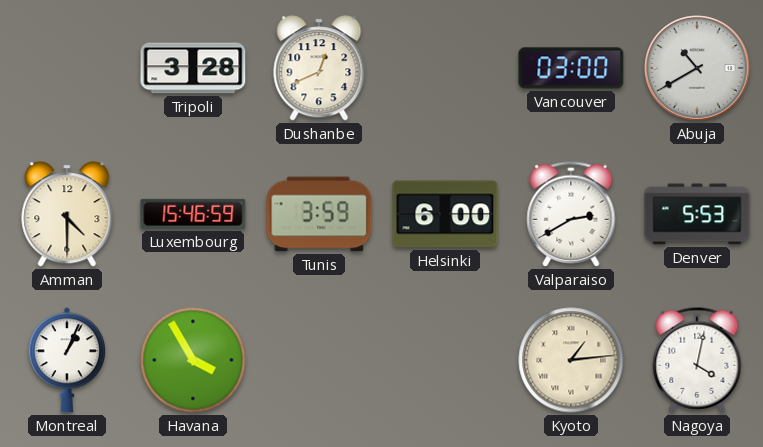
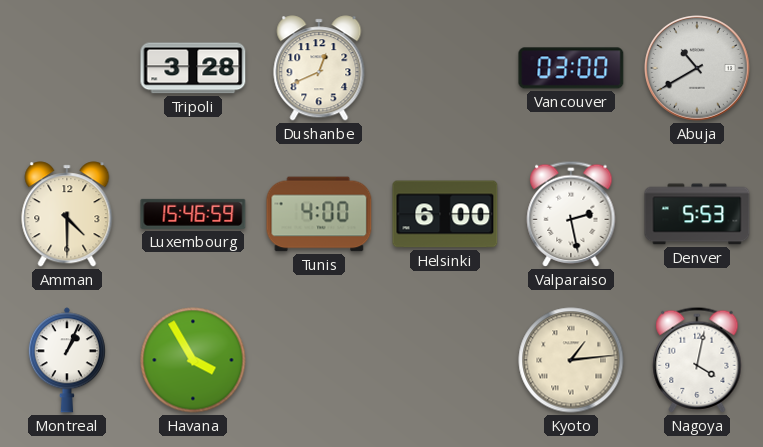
Tunis: 3:59 -> 4:00 (319, 214)
Valparaiso: 2:40 -> 2:28 (571, 214)
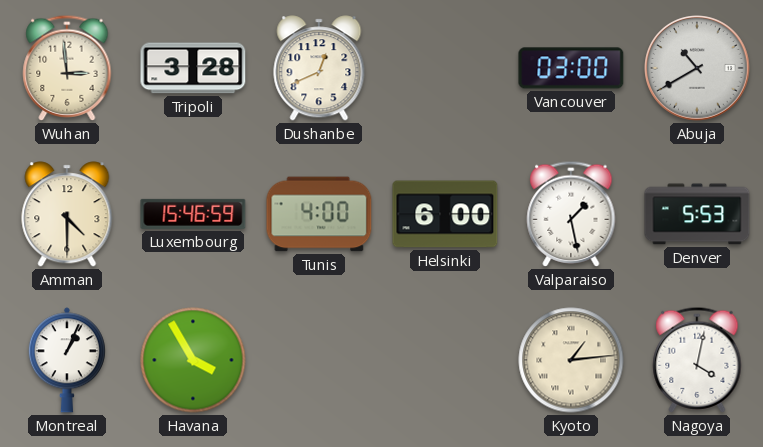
Wuhan: none -> 2:59 (67, 68)
Valparaiso: 2:28 -> 1:28 (571, 214)
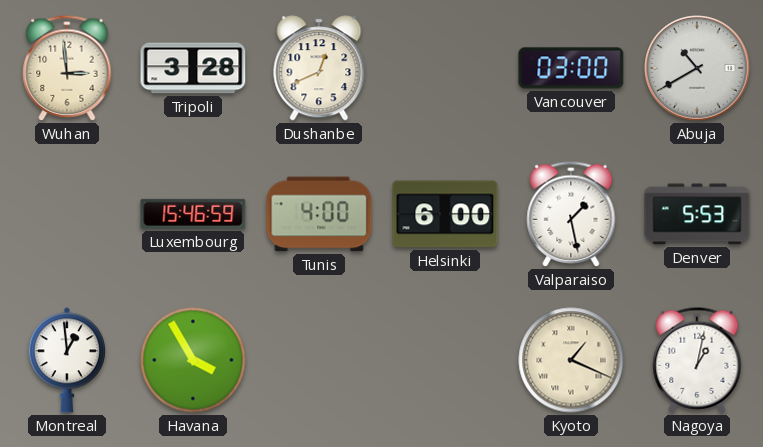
Amman: 4:30 -> none (67, 214)
Montreal: 1:04 -> 12:59 (67, 360)
Kyoto: 1:14 -> 1:19 (571, 360)
Nagoya: 4:02 -> 1:02 (697, 360)
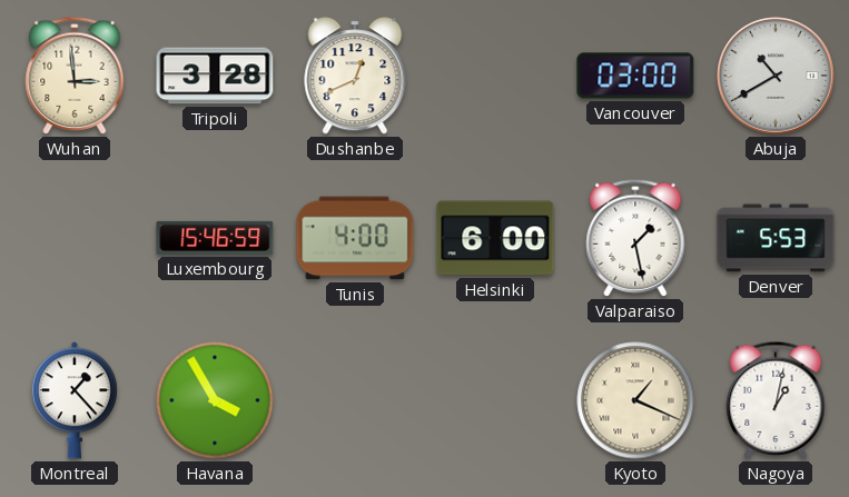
Montreal: 12:59 -> 1:23 (75, 400)
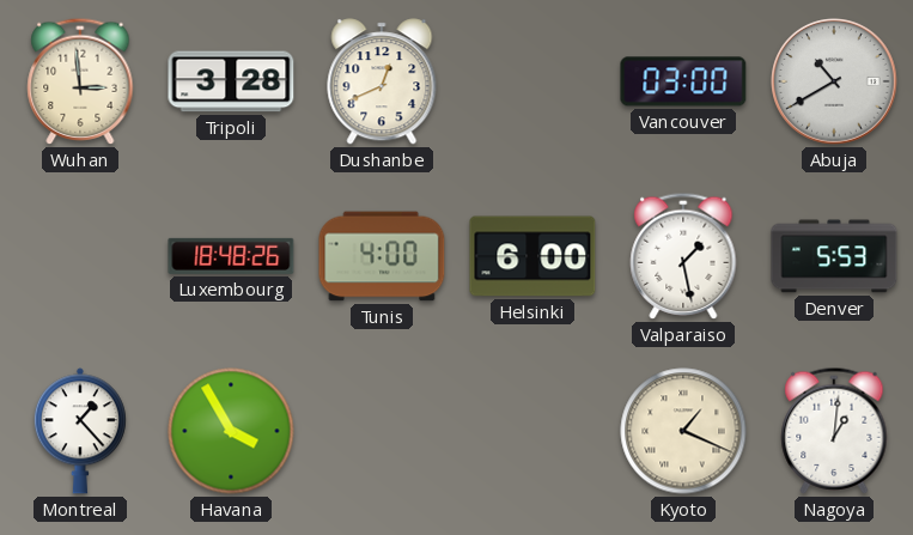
Luxembourg: 15:46 -> 18:48 (231, 256)
Nagoya: 1:02 -> 1:01 (834, 431)
